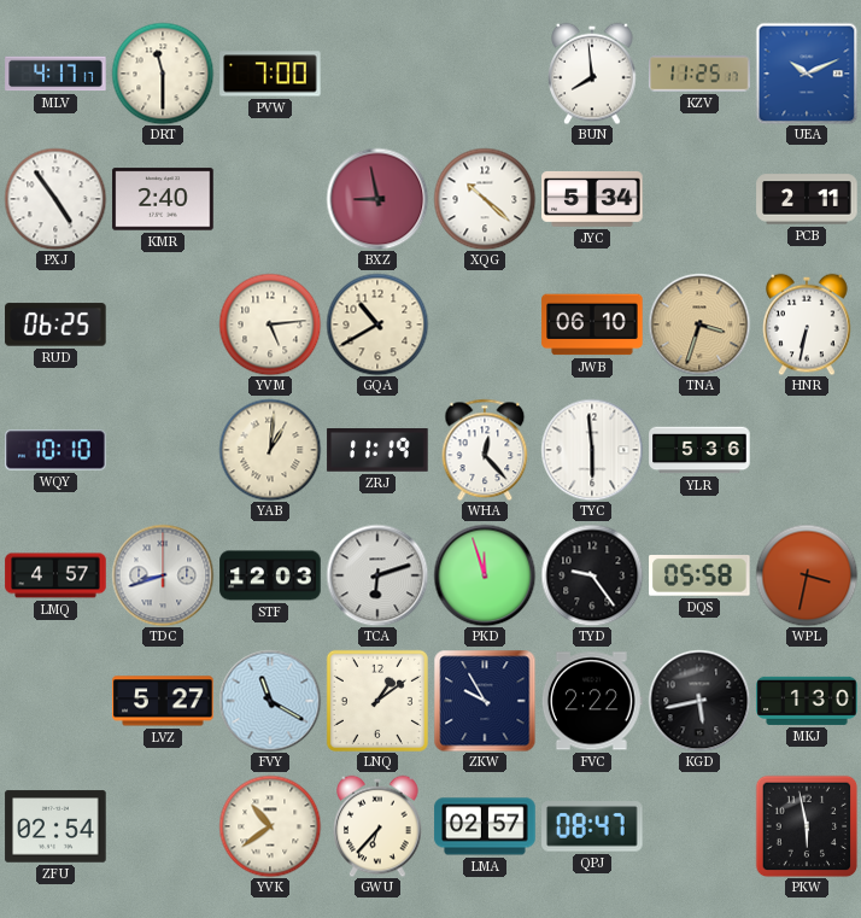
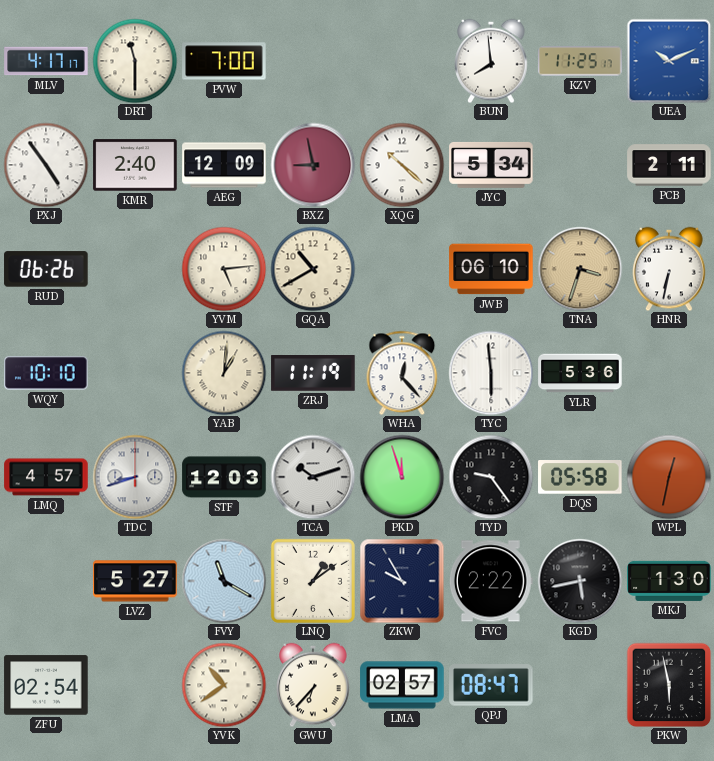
AEG: none -> 12:09 (224, 165)
RUD: 06:25 -> 06:26 (46, 269)
TCA: 6:12 -> 10:12 (313, 477)
WPL: 3:32 -> 12:32 (669, 477)
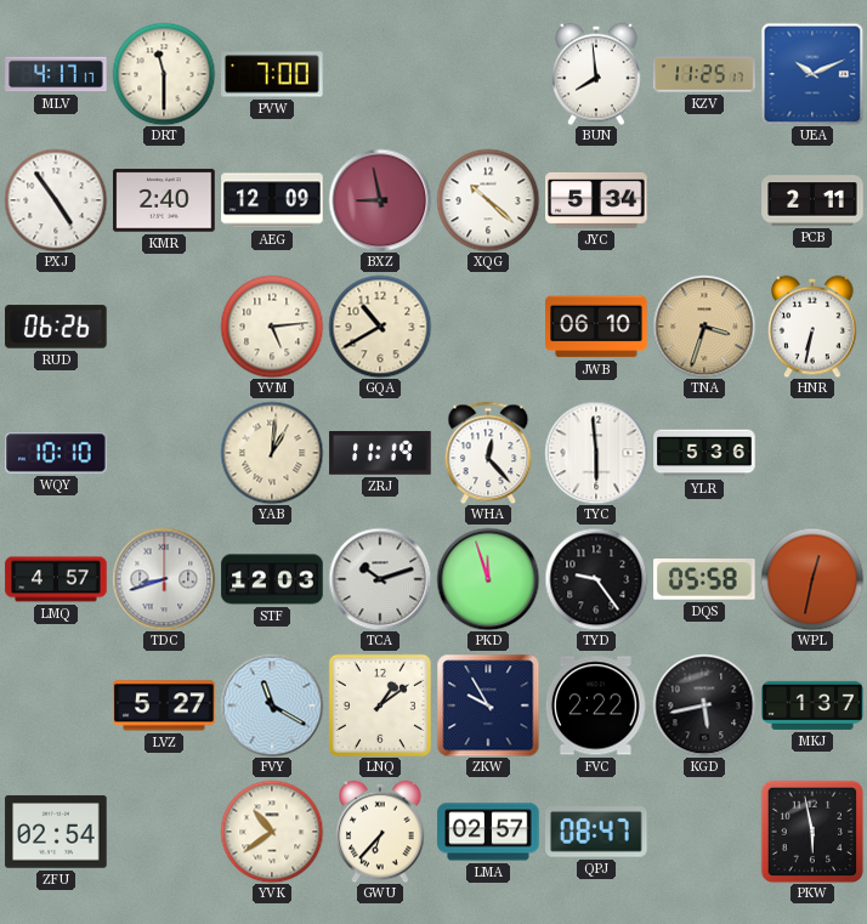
MKJ: 1:30 -> 1:37 (812, 705)
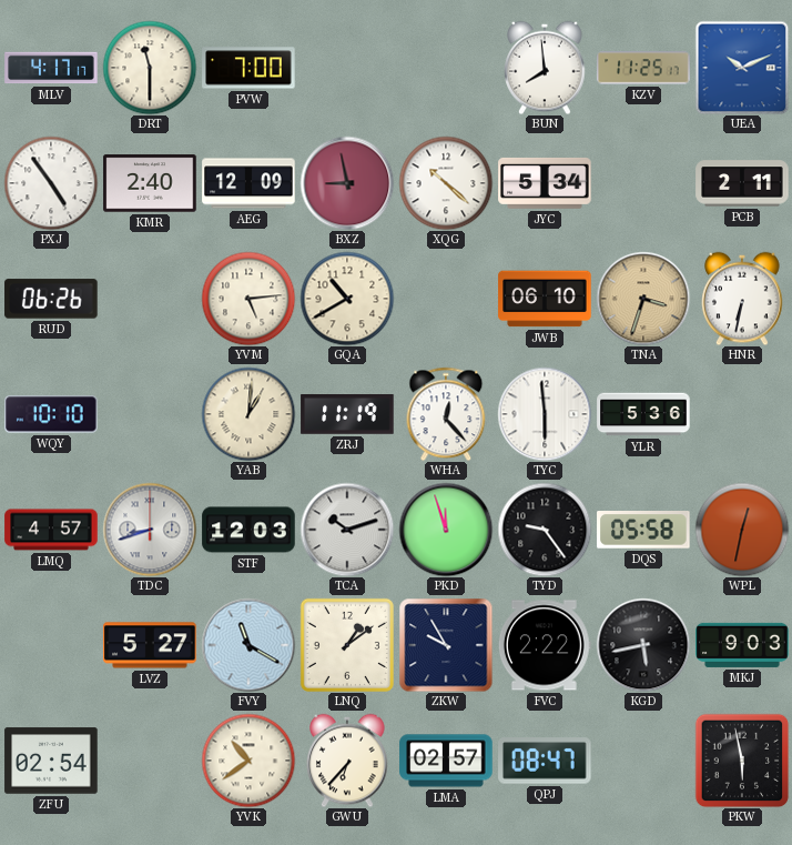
MKJ: 1:37 -> 9:03 (742, 645)
